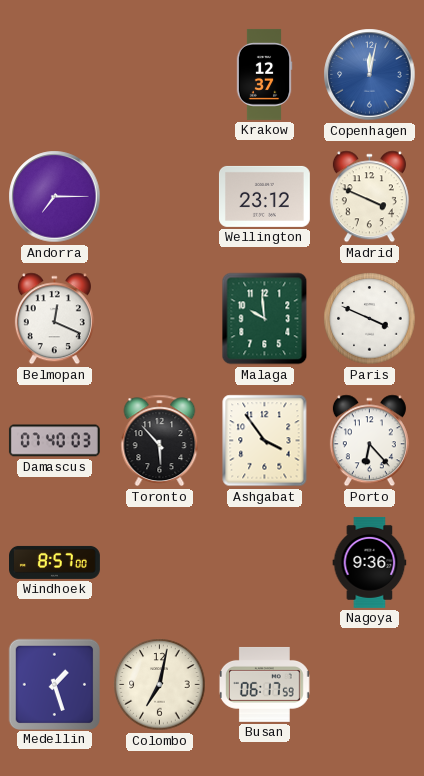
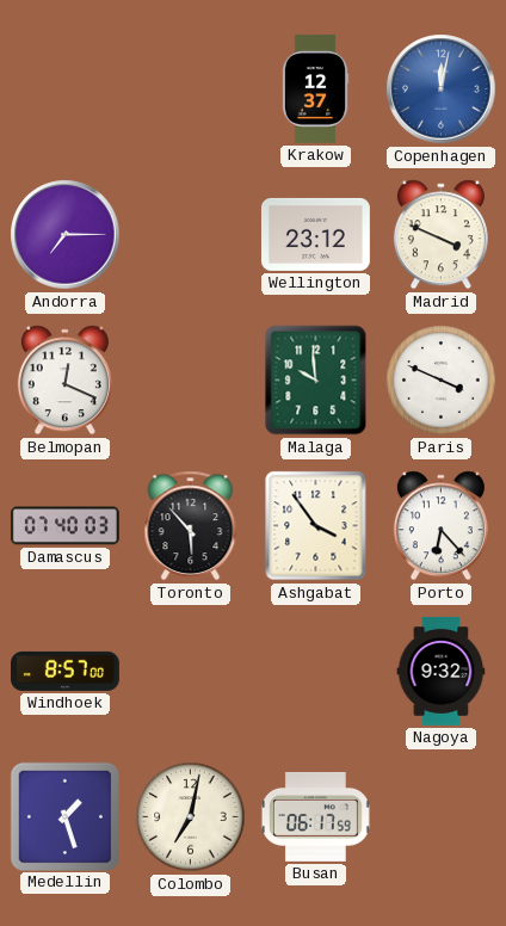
Nagoya: 9:36 -> 9:32 (442, 671)
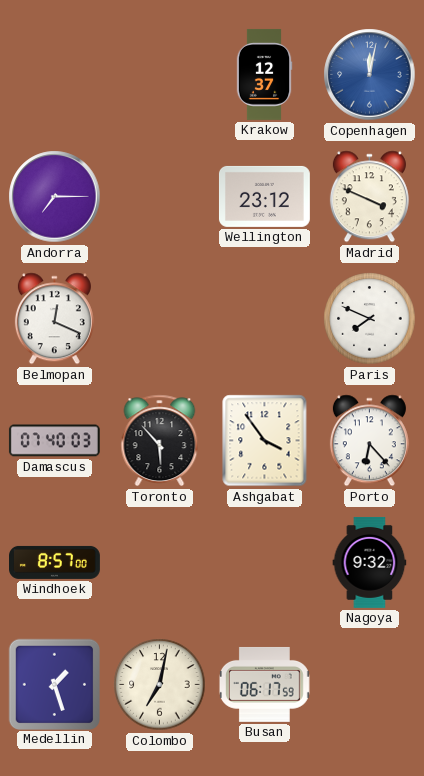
Malaga: 9:59 -> none (316, 381)
Paris: 3:49 -> 7:49 (370, 319)
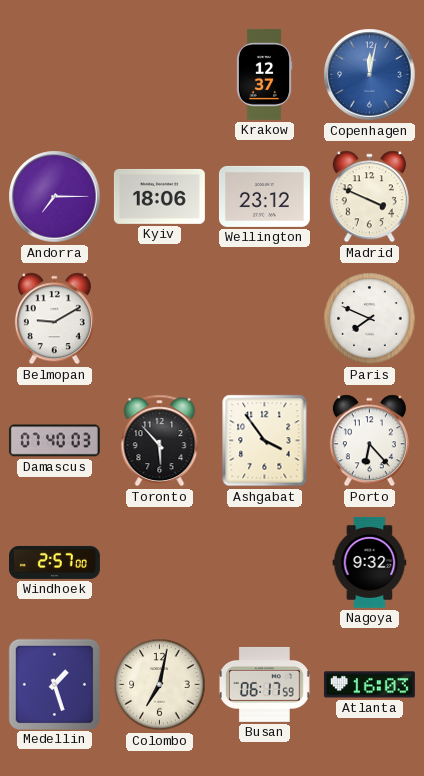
Kyiv: none -> 18:06 (159, 196)
Belmopan: 12:19 -> 9:10 (54, 319)
Windhoek: 8:57 -> 2:57 (55, 562)
Atlanta: none -> 16:03 (369, 685)
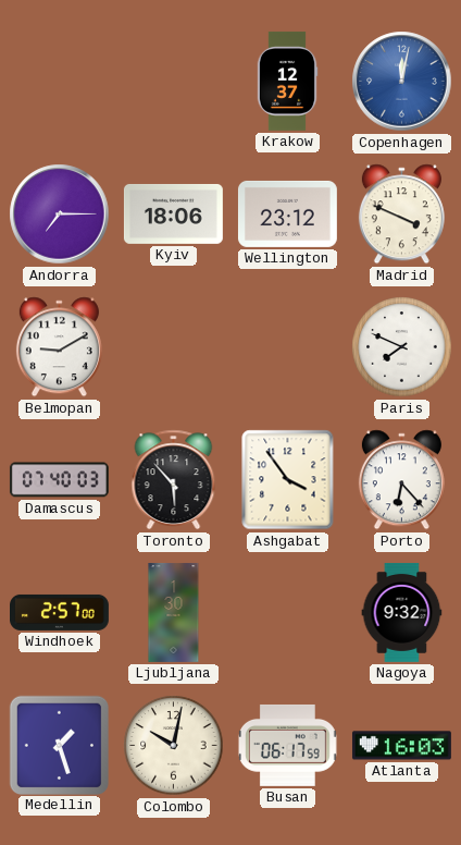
Ljubljana: none -> 1:30 (174, 612)
Colombo: 7:02 -> 10:02 (174, 746)
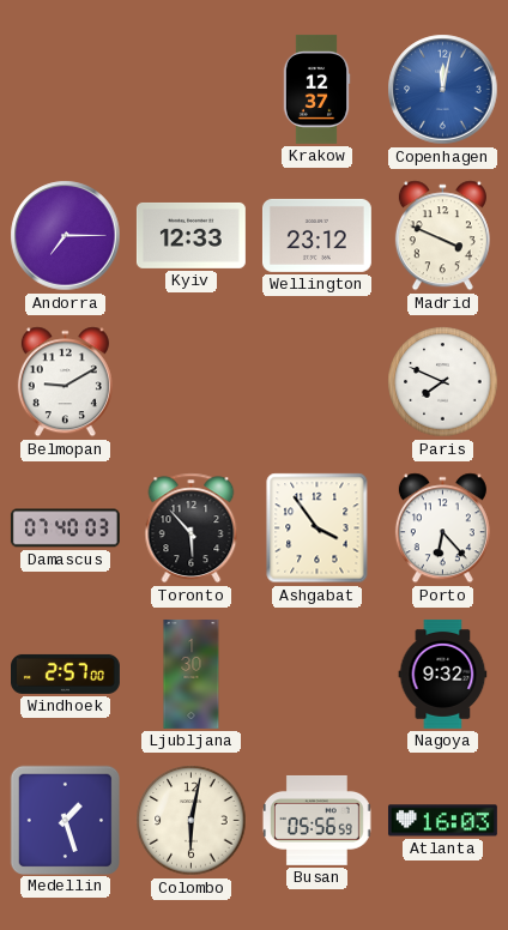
Kyiv: 18:06 -> 12:33 (190, 235)
Colombo: 10:02 -> 6:02 (192, 821)
Busan: 06:17 -> 05:56 (317, 820)
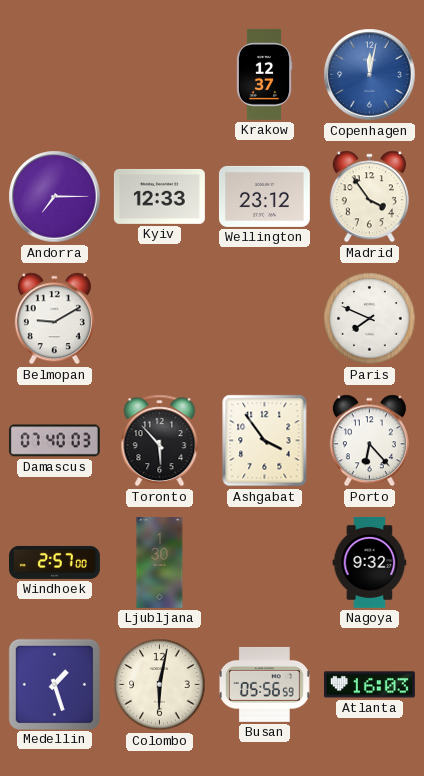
Madrid: 3:49 -> 3:54 (369, 197)
